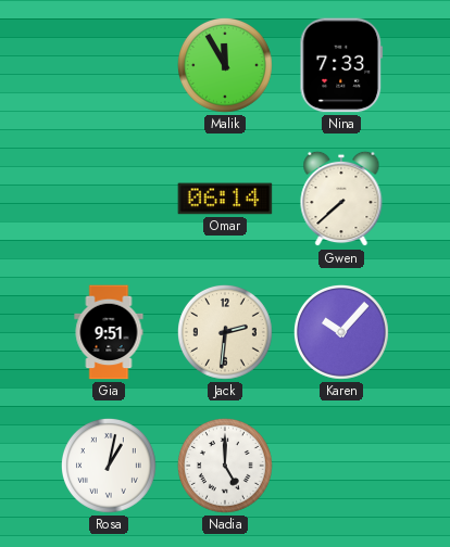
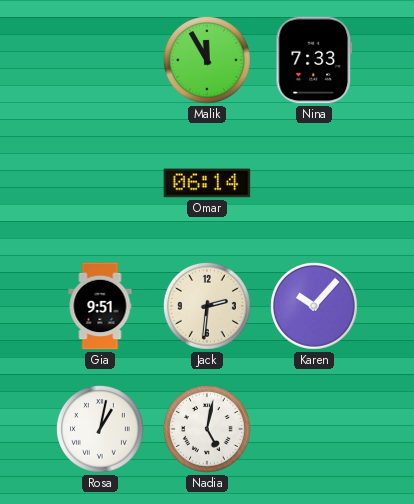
Gwen: 7:38 -> none (341, 199)
Nadia: 5:00 -> 5:02 (207, 429)
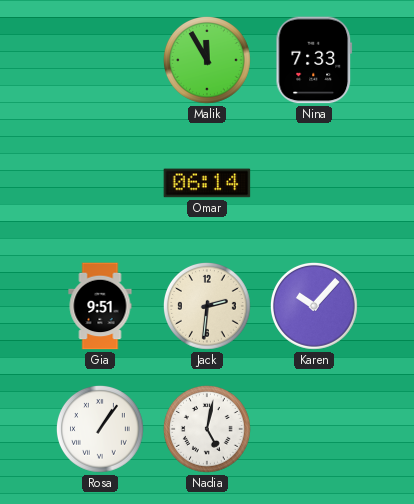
Rosa: 1:02 -> 1:06 (100, 429)
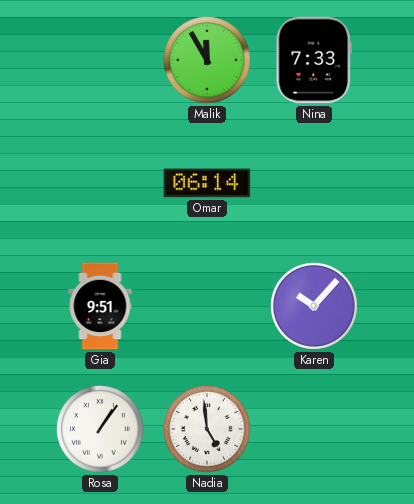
Jack: 2:31 -> none (207, 306)
Nadia: 5:02 -> 4:59 (207, 429)
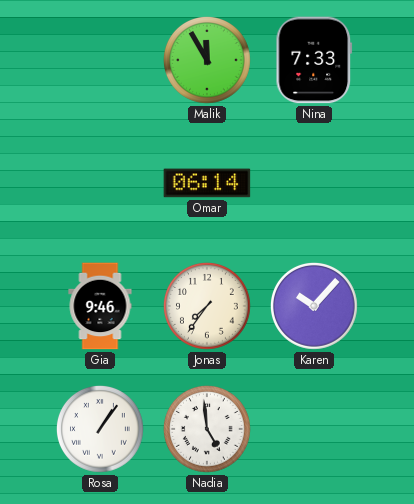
Gia: 9:51 -> 9:46 (100, 306)
Jonas: none -> 7:36 (207, 306)
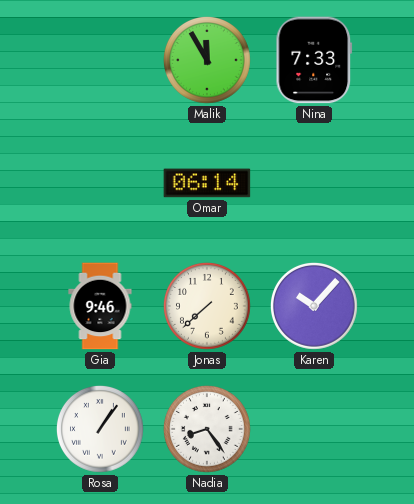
Jonas: 7:36 -> 7:38 (207, 306)
Nadia: 4:59 -> 8:24 (207, 429)
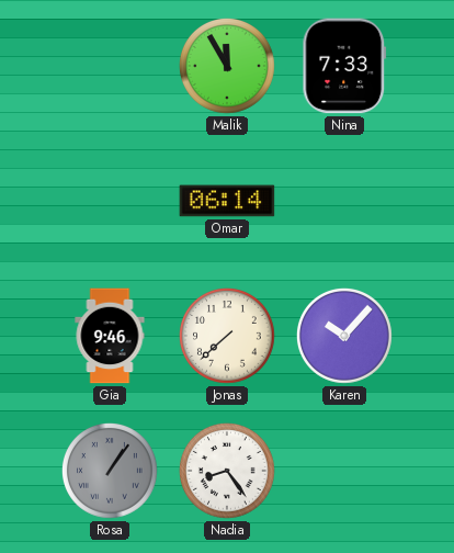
Rosa dial: white -> grey (110, 471)
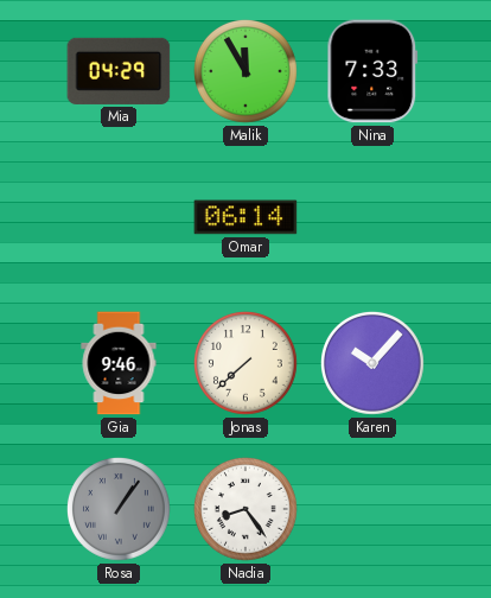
Mia: none -> 04:29 (119, 71)
